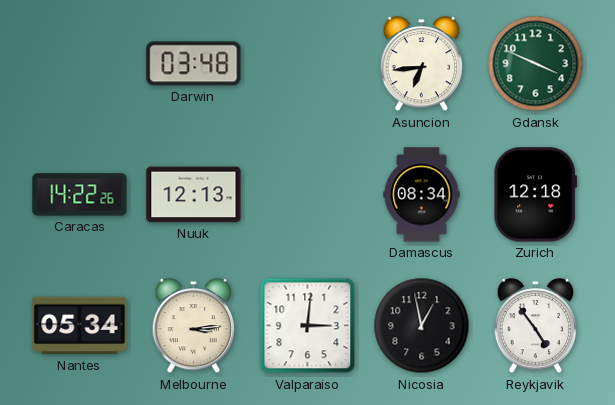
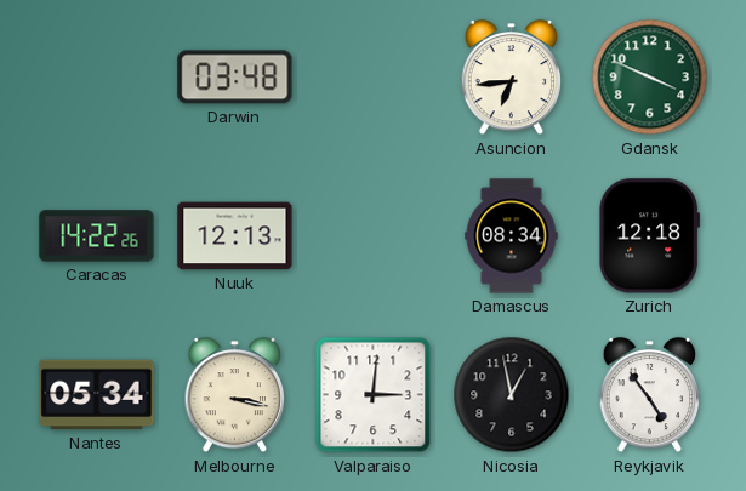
Melbourne: 3:14 -> 3:17 (235, 395)
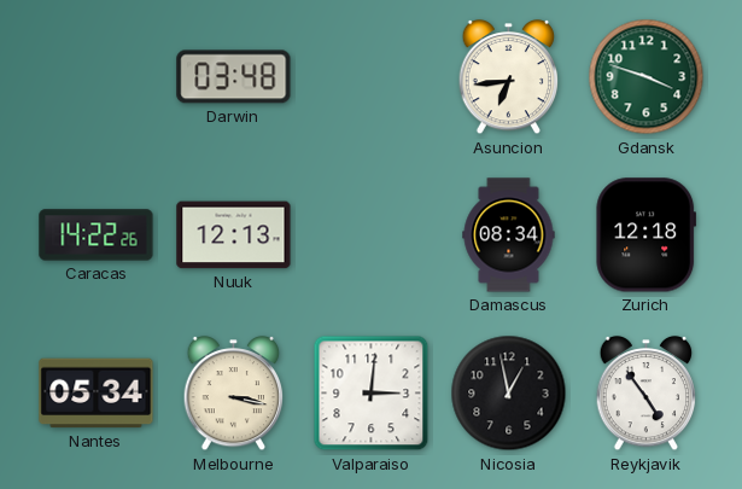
Gdansk: 3:49 -> 3:48 (647, 77)
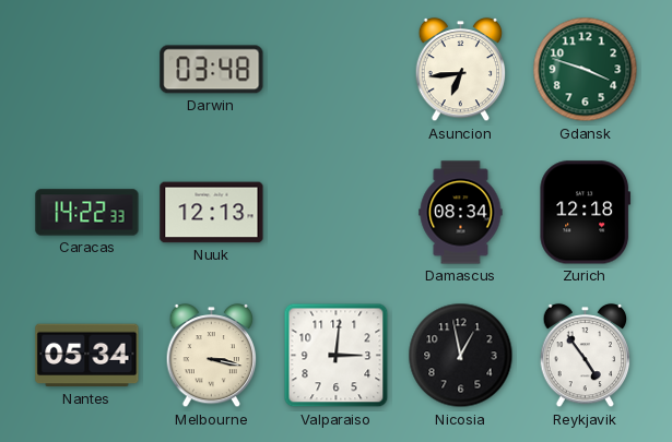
Caracas: 14:22:26 -> 14:22:33 (87, 213)
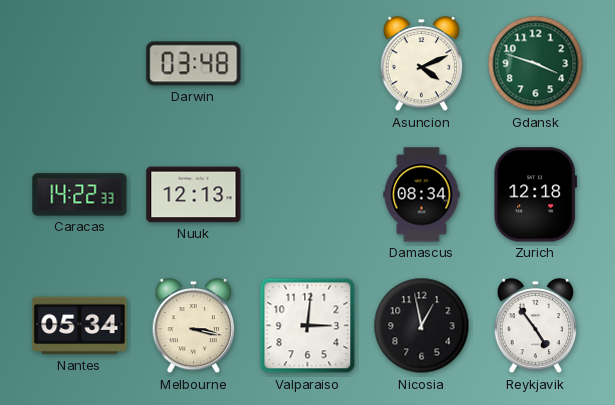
Asuncion: 6:44 -> 4:11 (422, 64)
